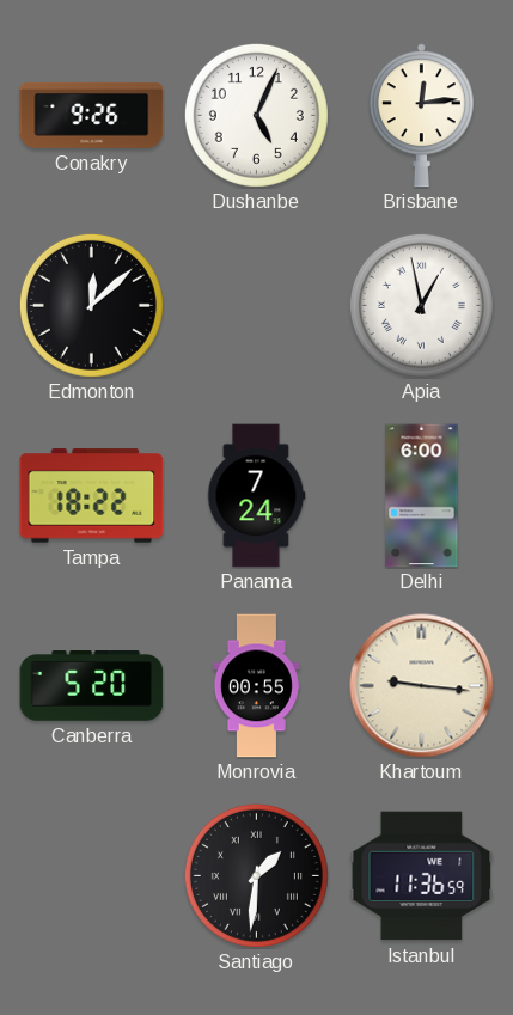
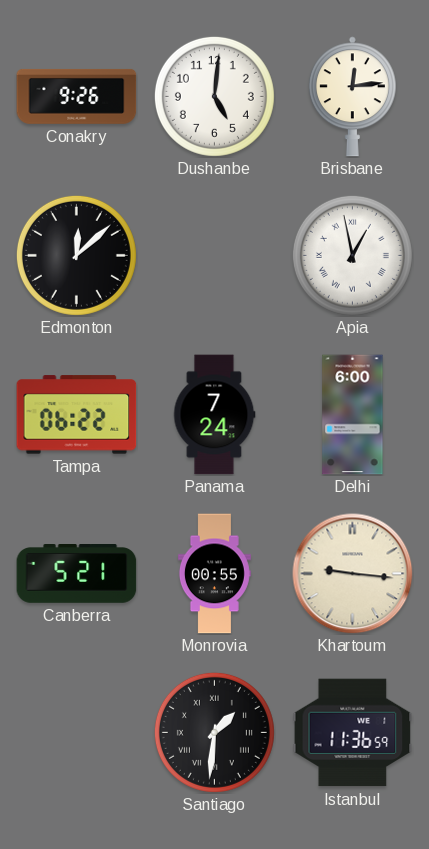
Dushanbe: 5:04 -> 5:01 (214, 96)
Tampa: 18:22 -> 06:22 (77, 415)
Canberra: 5:20 -> 5:21 (77, 574)
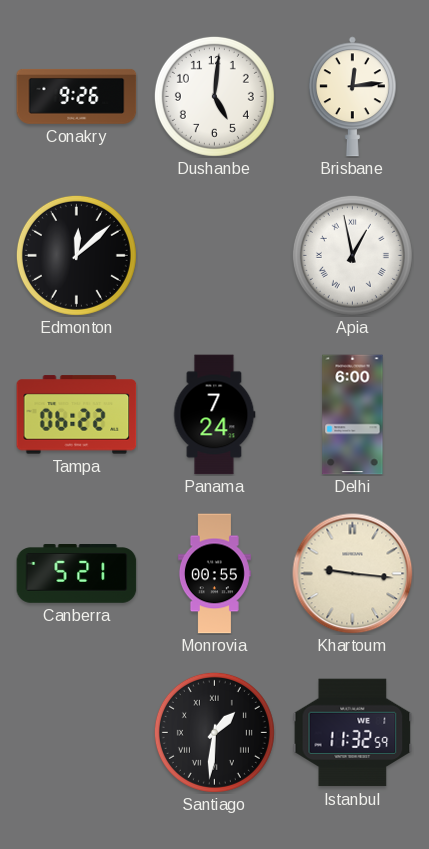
Istanbul: 11:36 -> 11:32 (353, 733)
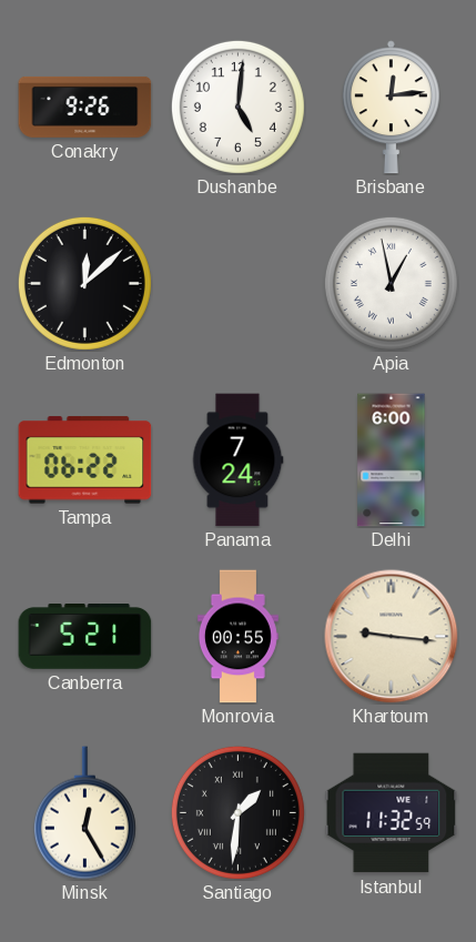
Minsk: none -> 12:25 (84, 813)
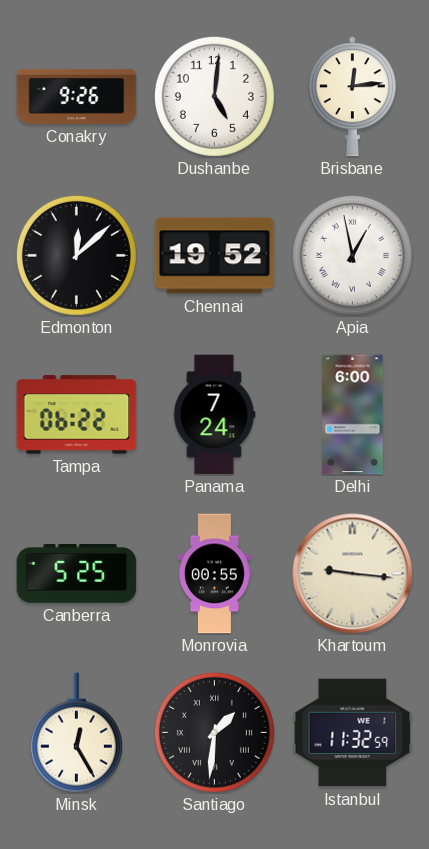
Chennai: none -> 19:52 (215, 256)
Canberra: 5:21 -> 5:25 (77, 574)
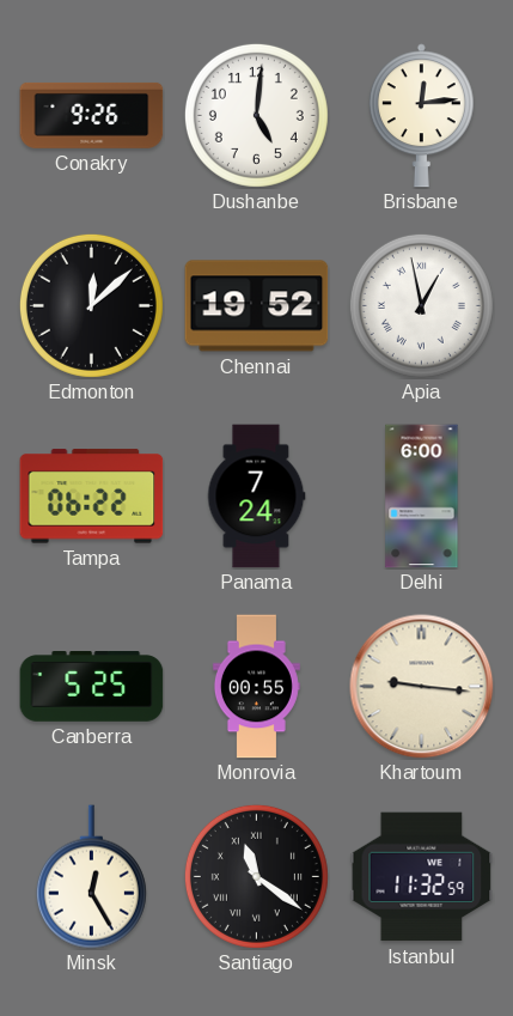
Santiago: 1:31 -> 11:21 (256, 876)
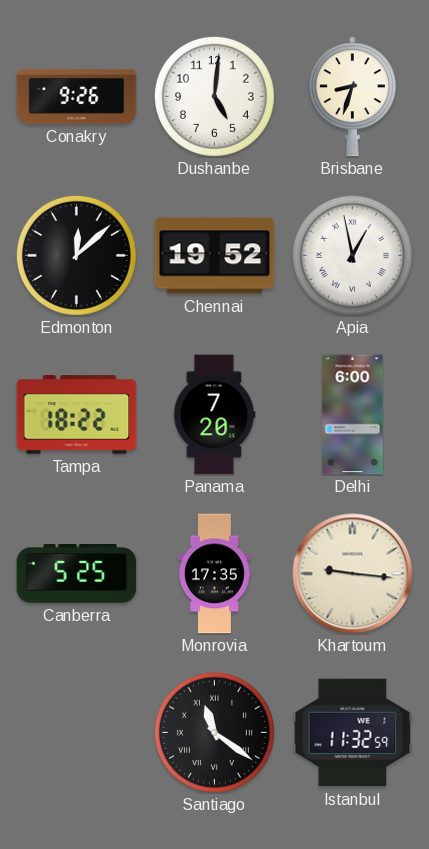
Brisbane: 12:14 -> 8:33 (352, 97)
Tampa: 06:22 -> 18:22 (77, 415)
Panama: 7:24 -> 7:20 (214, 415)
Monrovia: 00:55 -> 17:35 (214, 574)
Minsk: 12:25 -> none (91, 877)
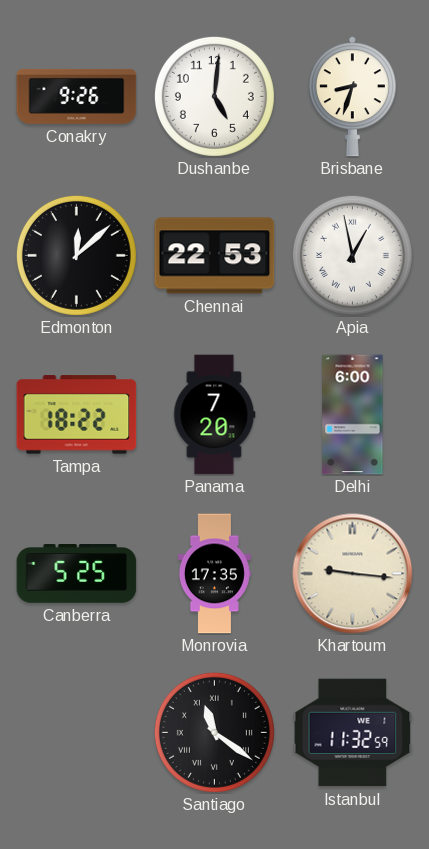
Chennai: 19:52 -> 22:53 (215, 256)
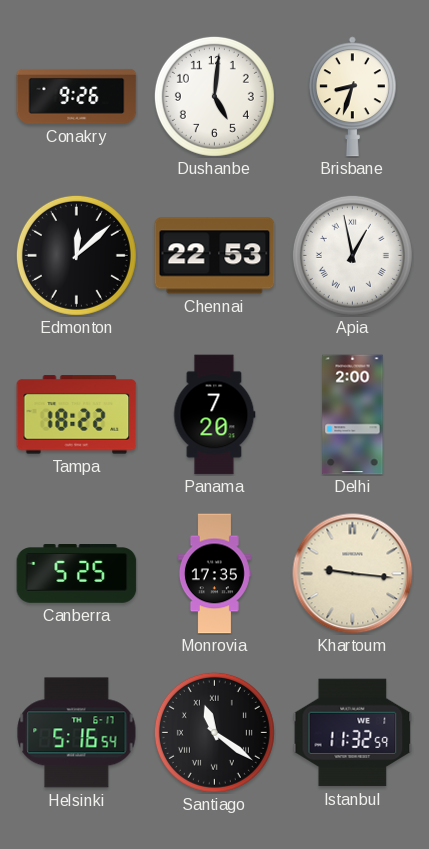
Delhi: 6:00 -> 2:00 (353, 415)
Helsinki: none -> 5:16 (77, 733)
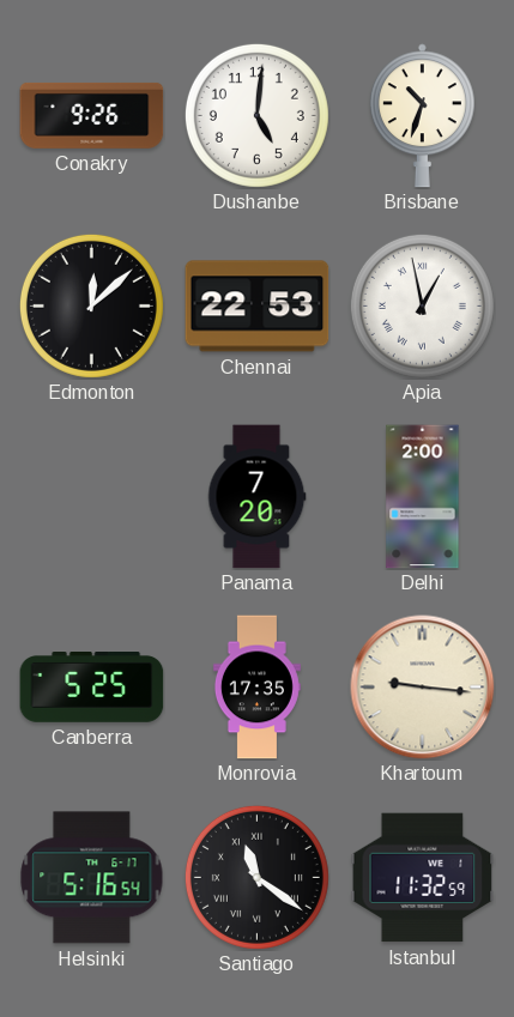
Brisbane: 8:33 -> 10:33 (422, 116)
Tampa: 18:22 -> none (77, 415)
